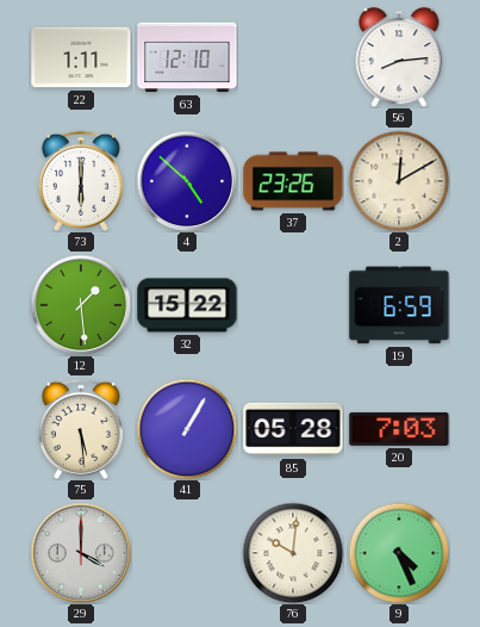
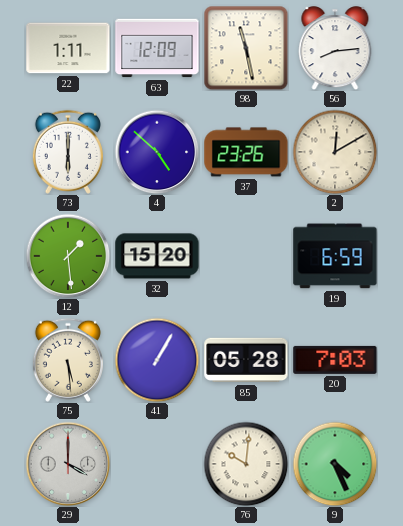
63: 12:10 -> 12:09 (157, 48)
98: none -> 11:28 (246, 48)
32: 15:22 -> 15:20 (157, 256)
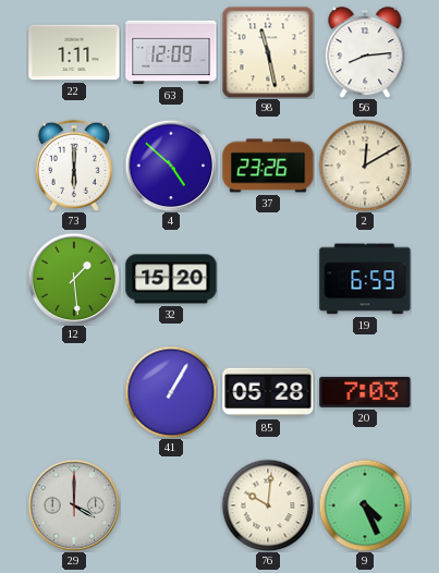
75: 5:29 -> none (68, 360)
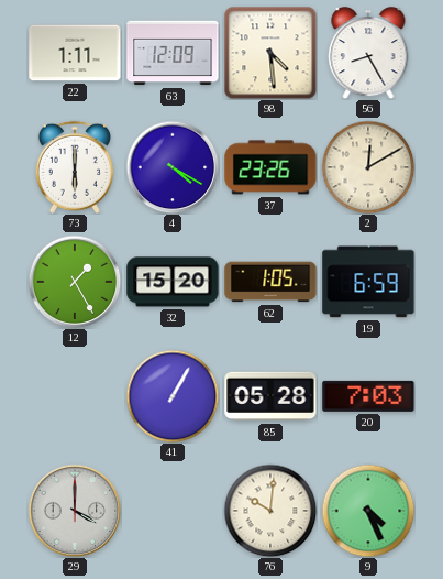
98: 11:28 -> 4:29 (270, 53)
56: 8:14 -> 8:25 (368, 53)
4: 4:52 -> 4:20 (173, 167)
12: 1:29 -> 1:25 (75, 282)
62: none -> 1:05 (270, 282)
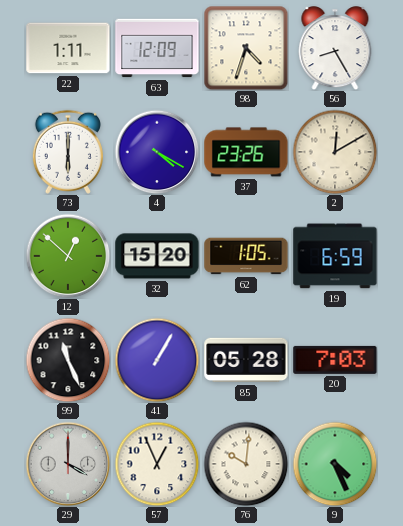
98: 4:29 -> 4:33 (246, 48)
12: 1:25 -> 12:52 (68, 256)
99: none -> 11:26 (68, 360)
57: none -> 12:56 (157, 464)
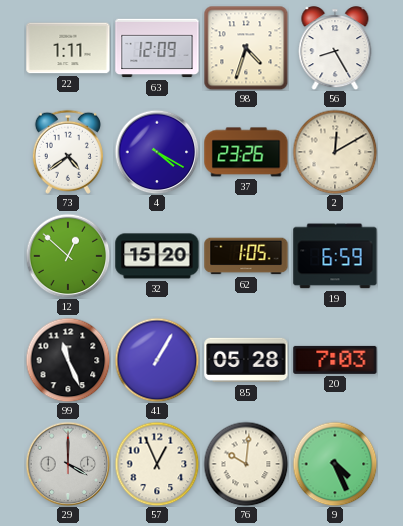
73: 6:00 -> 4:39 (68, 152)
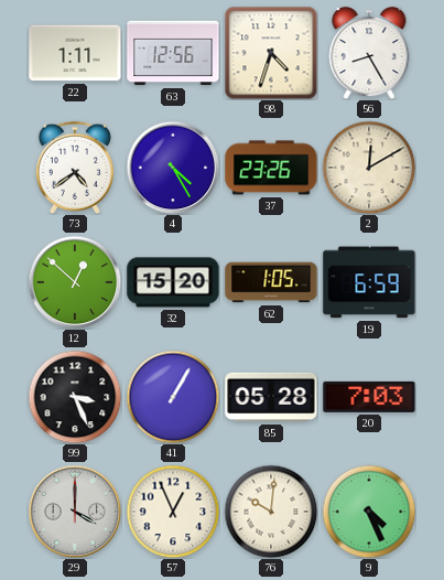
63: 12:09 -> 12:56 (173, 53)
4: 4:20 -> 4:25 (173, 168)
99: 11:26 -> 3:26 (75, 397)
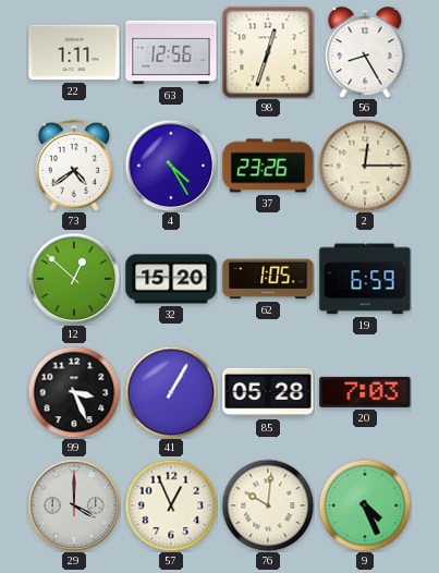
98: 4:33 -> 12:33 (268, 52)
2: 12:10 -> 12:15 (365, 166)
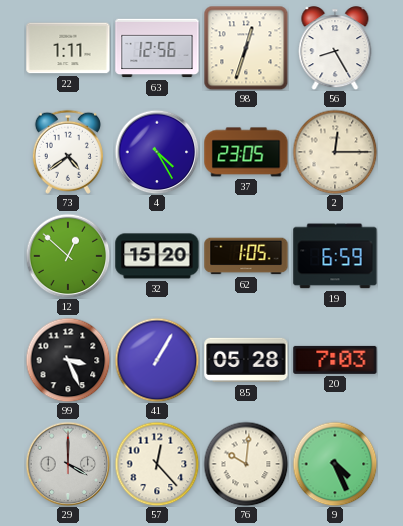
37: 23:26 -> 23:05 (246, 152)
57: 12:56 -> 12:23 (157, 464)
